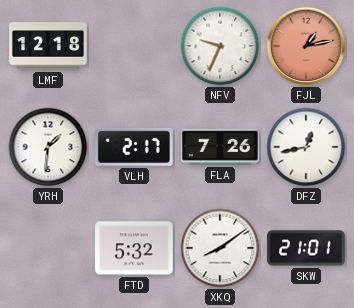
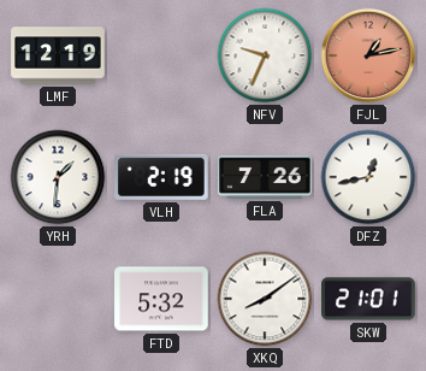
LMF: 12:18 -> 12:19 (58, 55)
VLH: 2:17 -> 2:19 (162, 177)
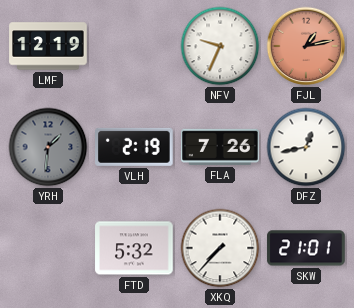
YRH dial: white -> grey (48, 147)
XKQ: 8:09 -> 7:37 (220, 248)
